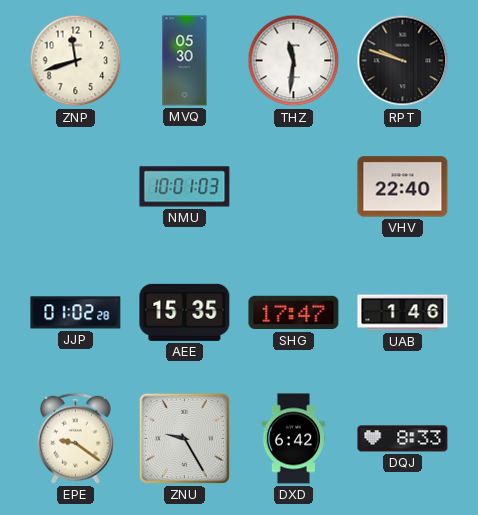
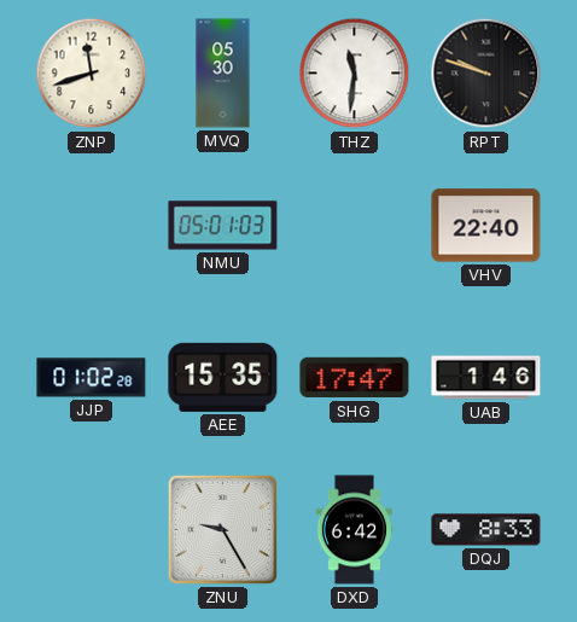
NMU: 10:01 -> 05:01 (223, 226)
EPE: 9:21 -> none (76, 438)
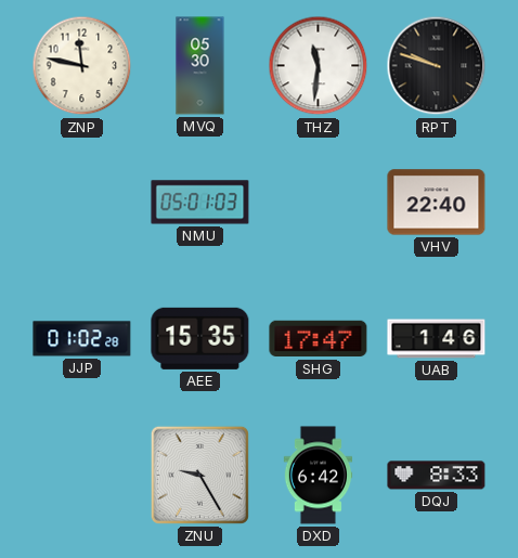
ZNP: 11:42 -> 11:47 (82, 66)
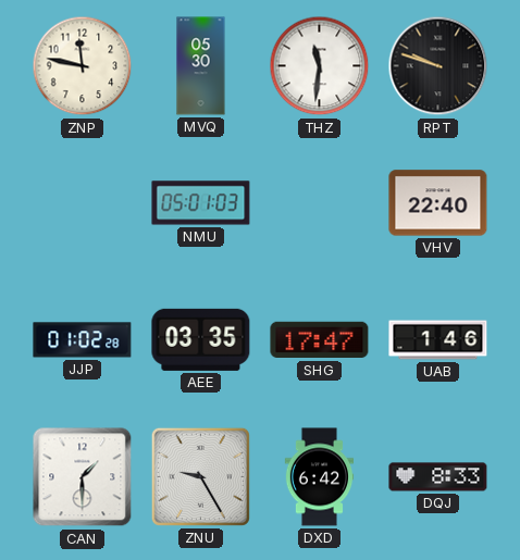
AEE: 15:35 -> 03:35 (201, 339)
CAN: none -> 1:30 (83, 477)
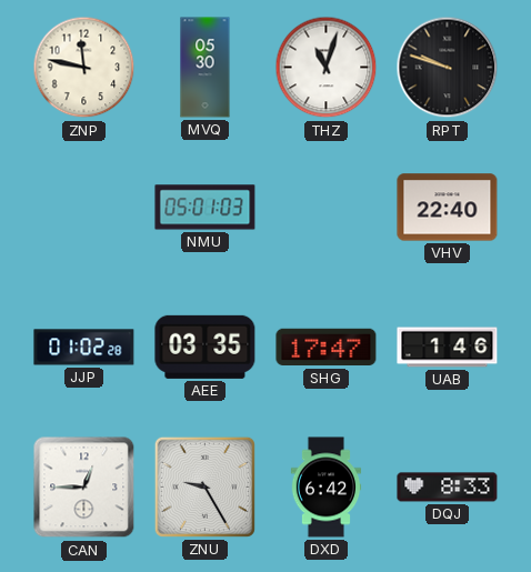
THZ: 11:31 -> 11:03 (327, 68)
CAN: 1:30 -> 12:45 (84, 488)
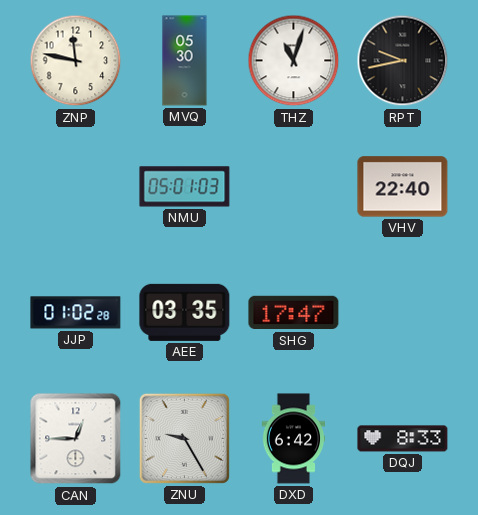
RPT: 9:48 -> 9:43 (403, 61)
UAB: 1:46 -> none (448, 348)
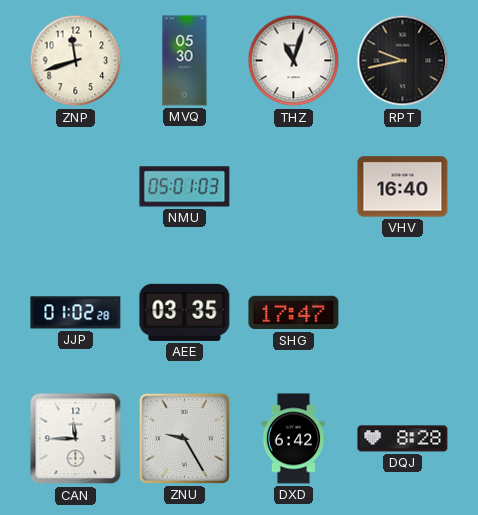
ZNP: 11:47 -> 11:42 (76, 61)
VHV: 22:40 -> 16:40 (403, 187)
CAN: 12:45 -> 11:45 (76, 439)
DQJ: 8:33 -> 8:28 (403, 439)
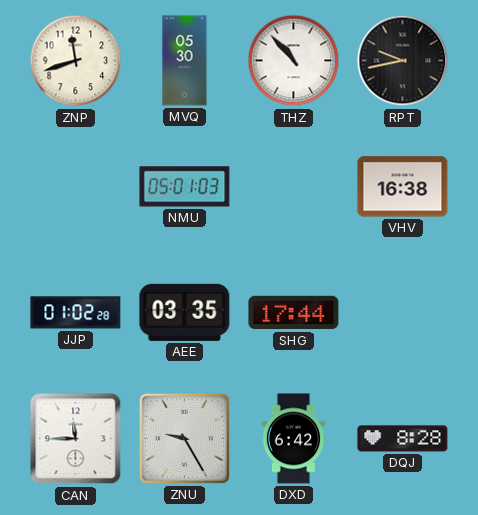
THZ: 11:03 -> 10:53 (294, 61)
VHV: 16:40 -> 16:38 (403, 187)
SHG: 17:47 -> 17:44 (294, 313)
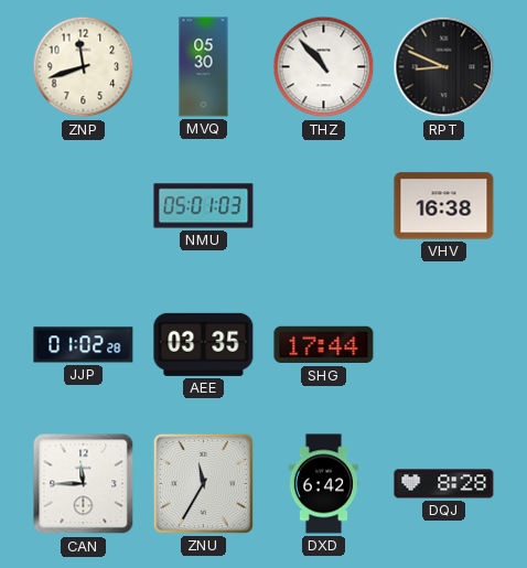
RPT: 9:43 -> 8:49 (444, 67)
ZNU: 9:25 -> 11:35 (203, 483)
